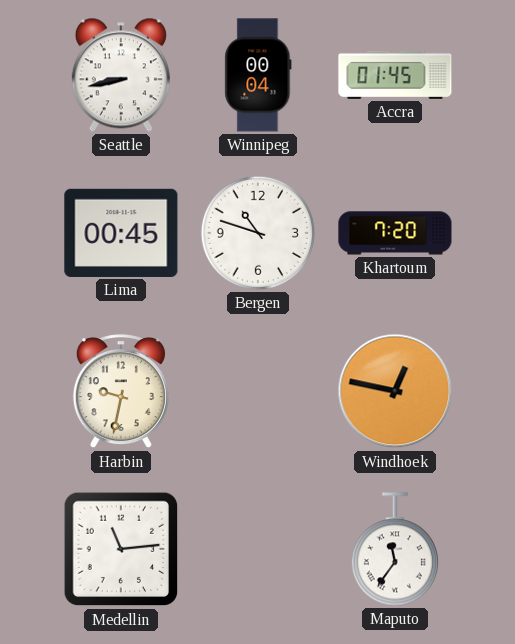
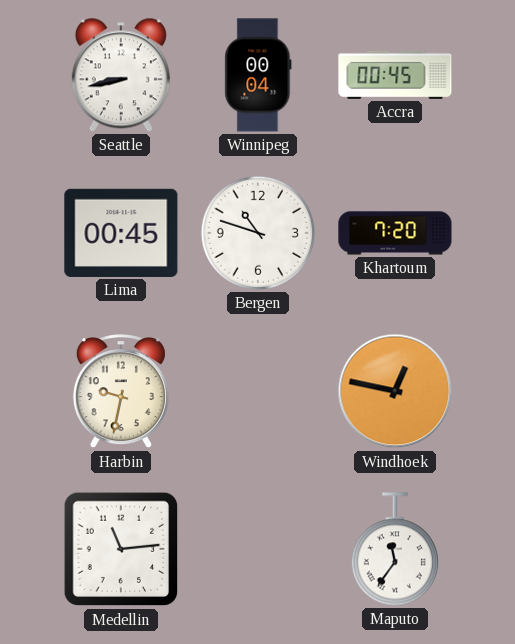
Accra: 01:45 -> 00:45 (395, 75)
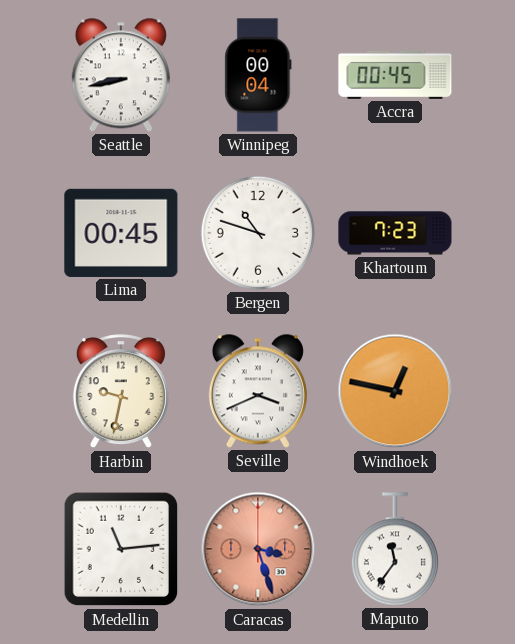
Khartoum: 7:20 -> 7:23 (395, 233)
Seville: none -> 3:41 (258, 391)
Caracas: none -> 3:27 (258, 549)
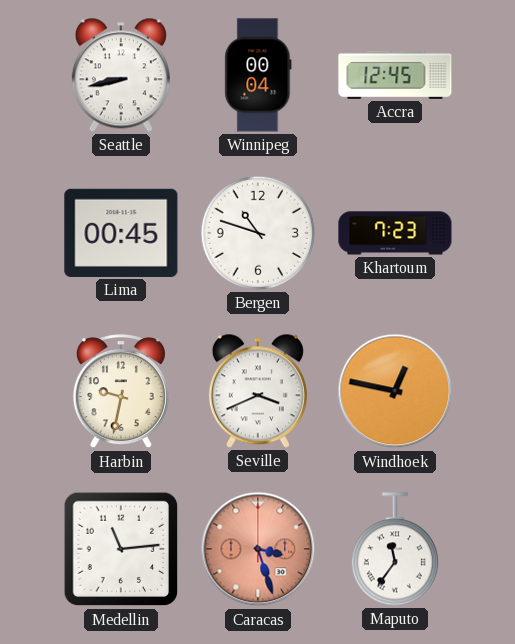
Accra: 00:45 -> 12:45 (395, 75)
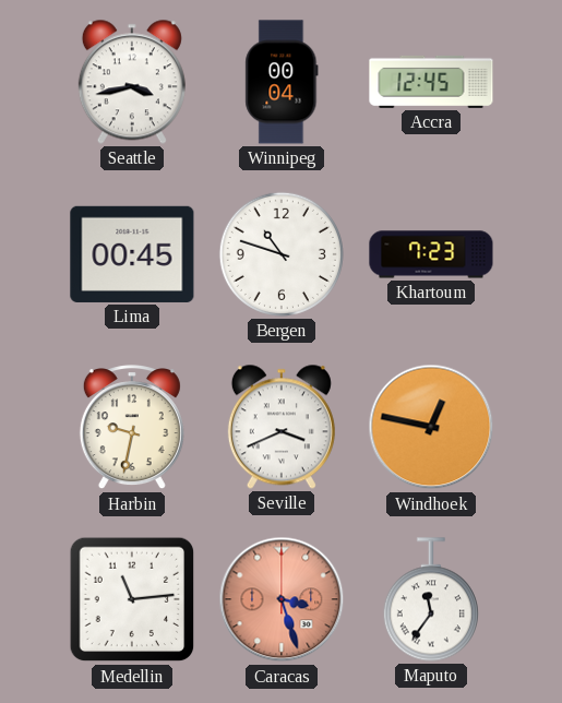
Seattle: 8:43 -> 3:43 (132, 82)
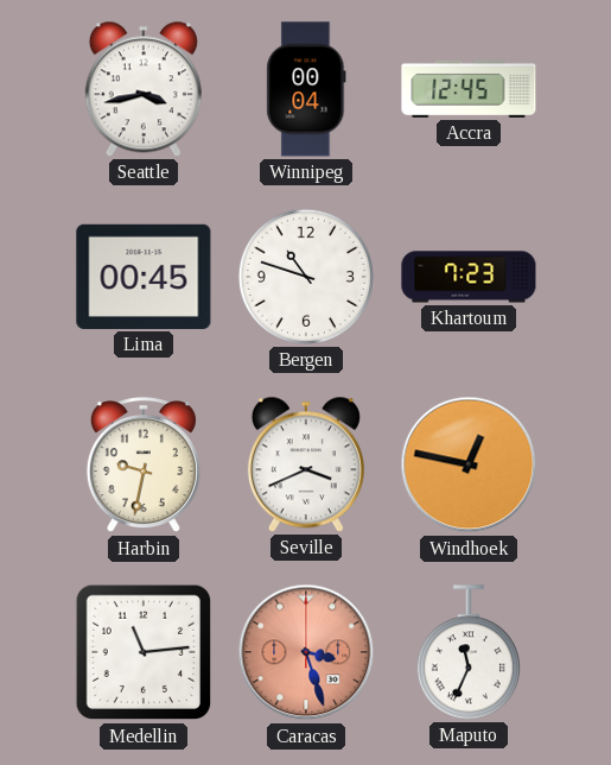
Maputo: 11:36 -> 11:34 (469, 652)
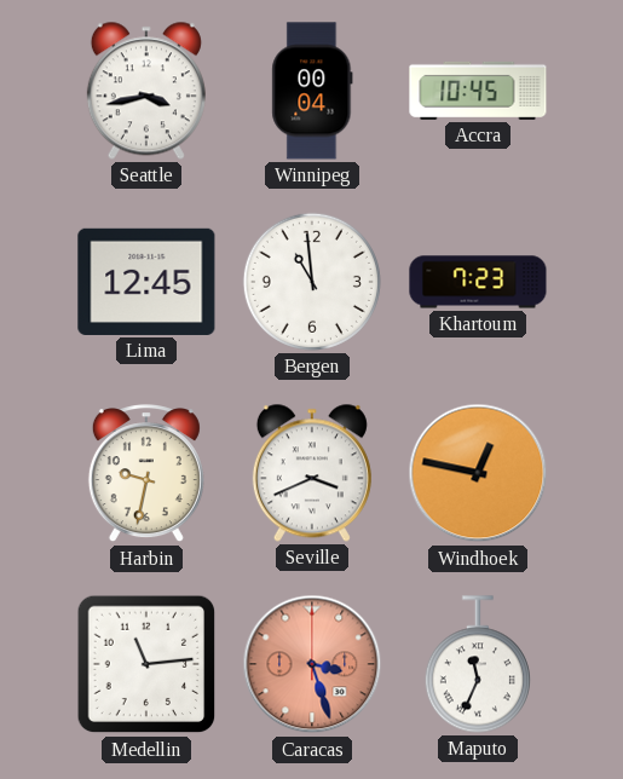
Accra: 12:45 -> 10:45 (478, 91)
Lima: 00:45 -> 12:45 (146, 282)
Bergen: 10:48 -> 10:59 (312, 282)
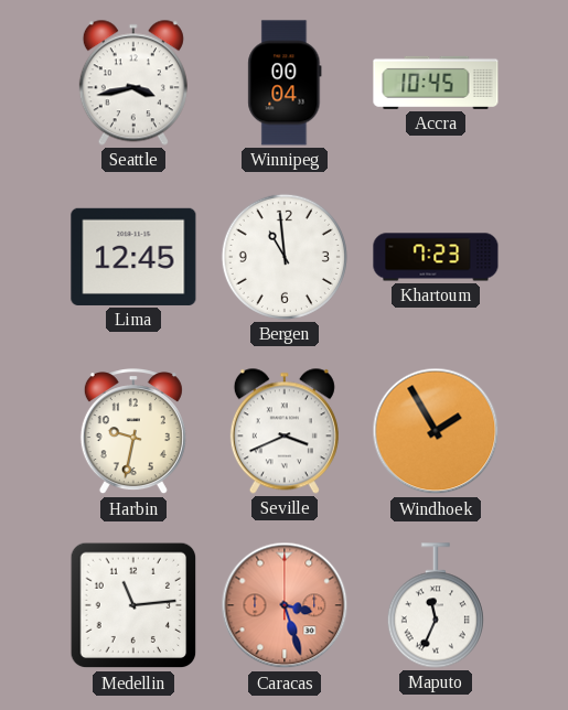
Windhoek: 12:47 -> 1:55 (436, 431)
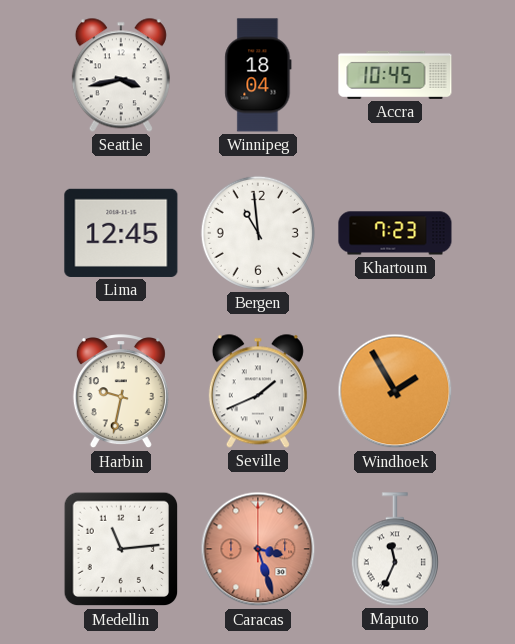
Winnipeg: 00:04 -> 18:04 (258, 75)
Seville: 3:41 -> 1:41 (258, 391)
